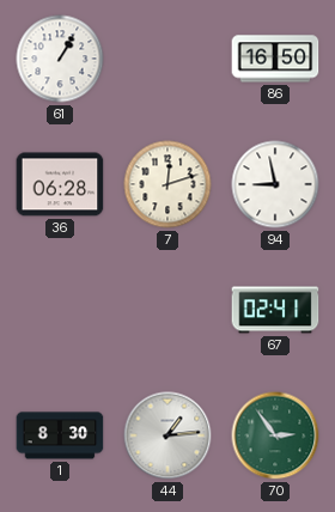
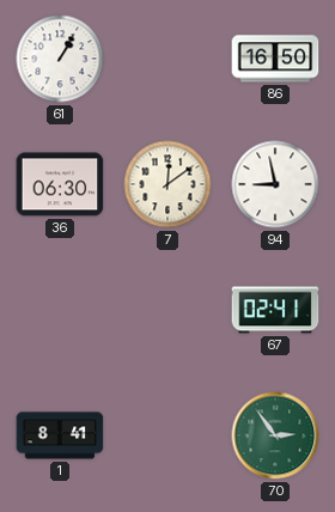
36: 06:28 -> 06:30 (60, 184)
7: 12:12 -> 12:09 (167, 184)
1: 8:30 -> 8:41 (60, 435)
44: 1:14 -> none (167, 435)
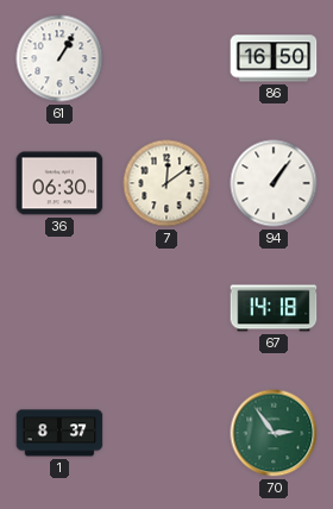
94: 8:58 -> 1:06 (274, 183)
67: 02:41 -> 14:18 (274, 308)
1: 8:41 -> 8:37 (59, 433)
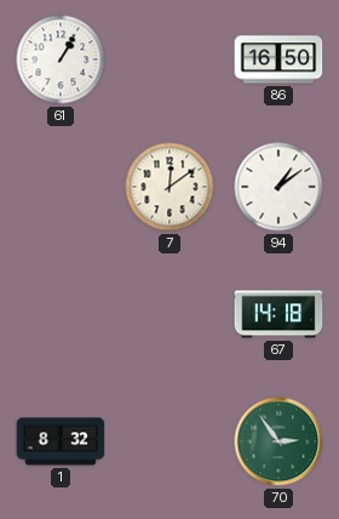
36: 06:30 -> none (59, 183)
94: 1:06 -> 1:09 (278, 187)
1: 8:37 -> 8:32 (61, 441)
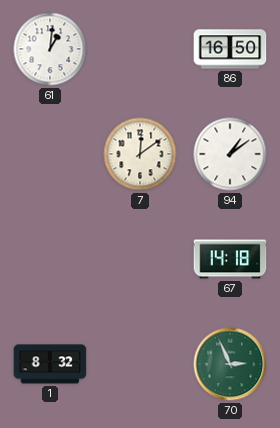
61: 1:05 -> 1:01 (50, 49)
70: 2:54 -> 2:56 (230, 364)
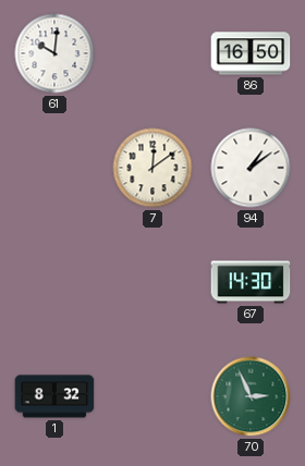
61: 1:01 -> 10:01 (54, 53)
67: 14:18 -> 14:30 (251, 282)
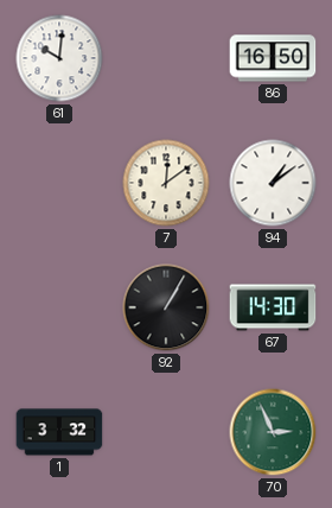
92: none -> 1:05 (166, 307)
1: 8:32 -> 3:32 (59, 432)
